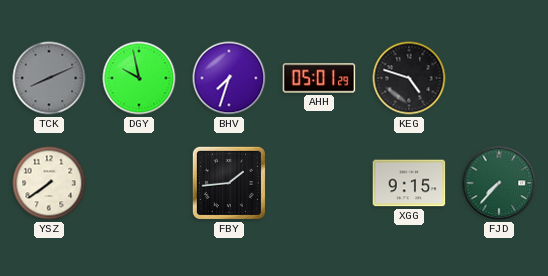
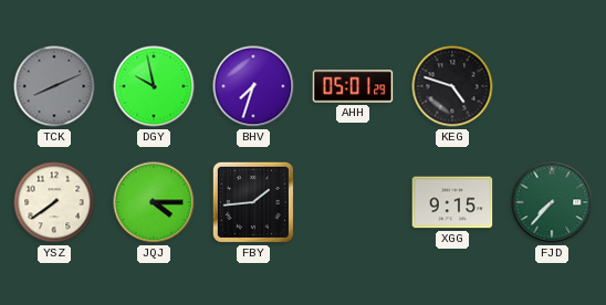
JQJ: none -> 4:15 (154, 202)
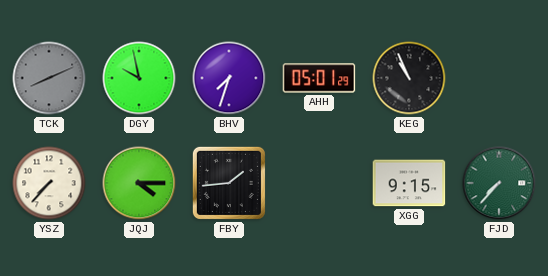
KEG: 4:48 -> 10:56 (409, 78)
YSZ: 7:39 -> 7:37 (49, 183)
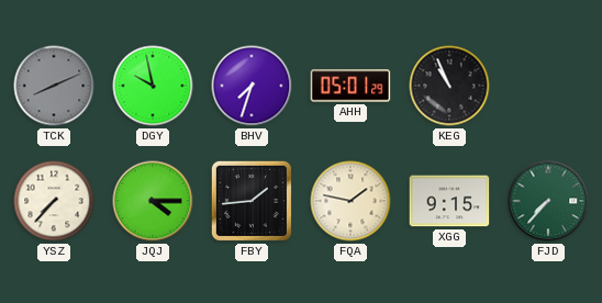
FQA: none -> 1:47 (350, 201)
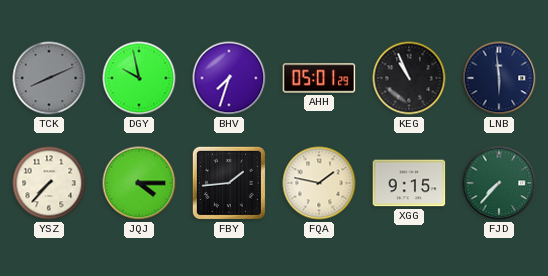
LNB: none -> 5:59 (499, 78)
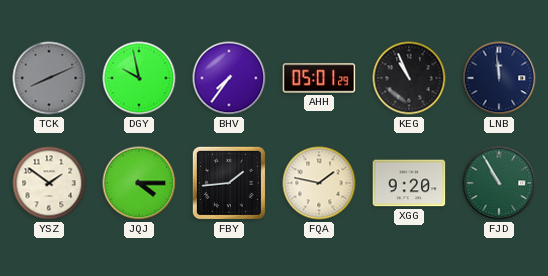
BHV: 7:33 -> 7:36 (229, 78)
LNB: 5:59 -> 11:59 (499, 78)
YSZ: 7:37 -> 1:51 (49, 183)
XGG: 9:15 -> 9:20 (409, 183)
FJD: 7:37 -> 10:55 (499, 183)
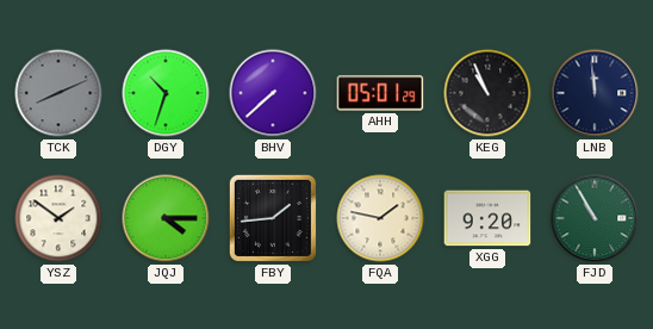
DGY: 9:58 -> 10:33 (166, 93)
BHV: 7:36 -> 7:38 (273, 93)
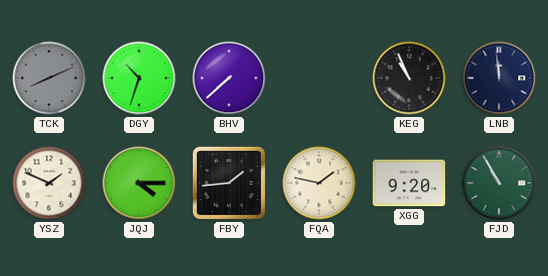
AHH: 05:01 -> none (380, 93)
YSZ: 1:51 -> 1:49 (49, 183)
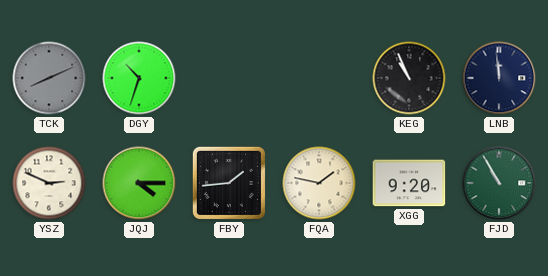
BHV: 7:38 -> none (229, 78)
YSZ: 1:49 -> 2:49 (49, 183)
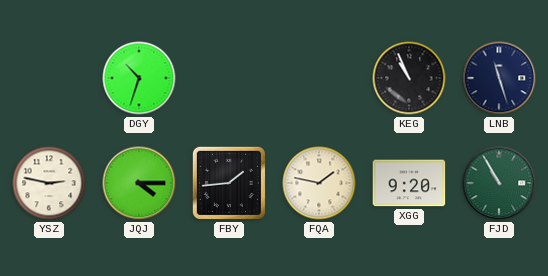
TCK: 8:11 -> none (49, 78)
LNB: 11:59 -> 11:27 (499, 78)
YSZ: 2:49 -> 2:47 (49, 183)
